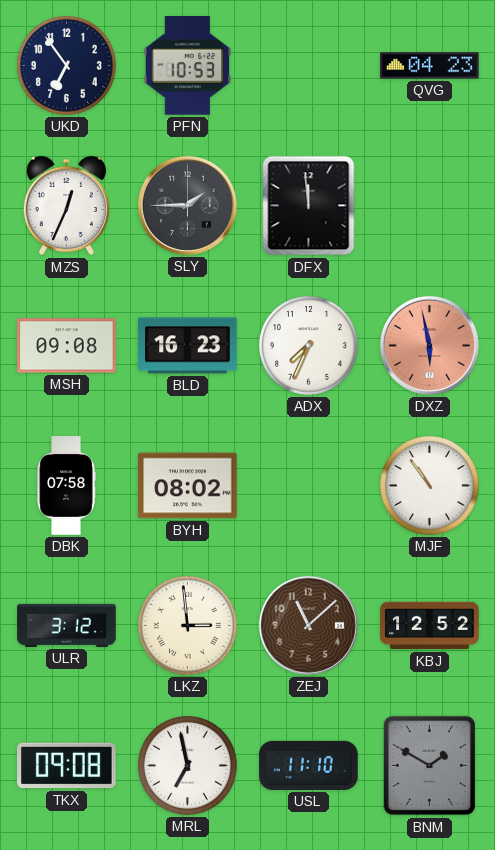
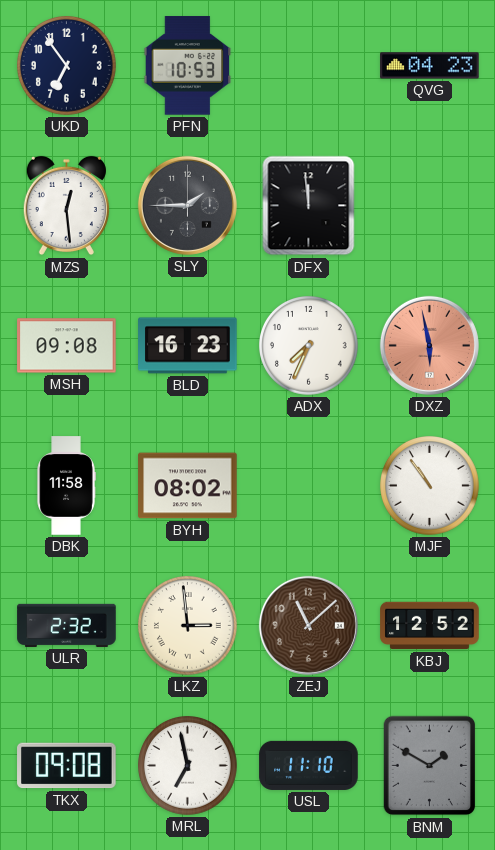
MZS: 12:34 -> 12:29 (66, 206)
DBK: 07:58 -> 11:58 (66, 486)
ULR: 3:12 -> 2:32 (67, 625)
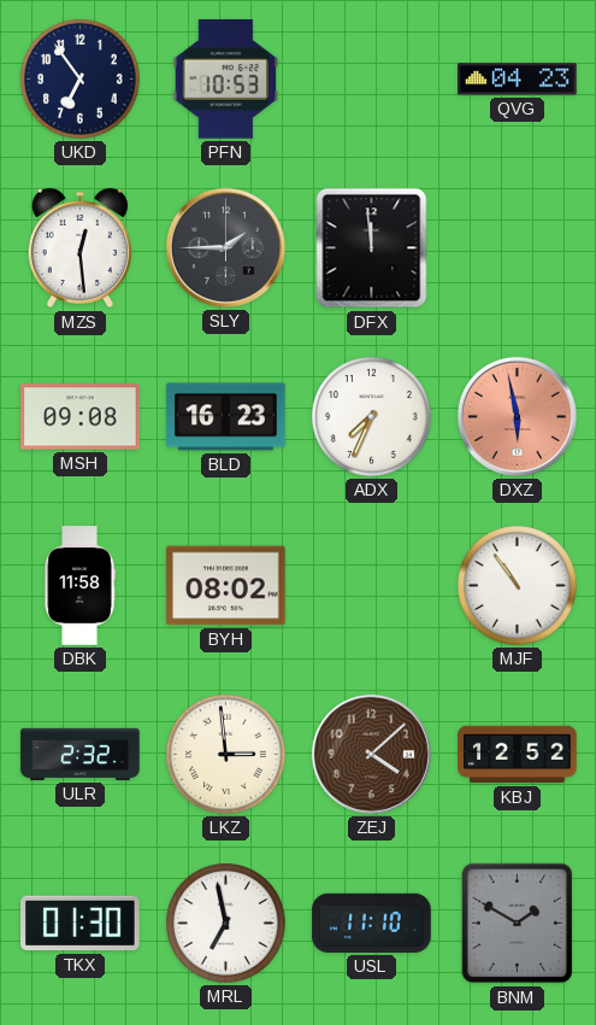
ZEJ: 11:08 -> 4:08 (371, 754)
TKX: 09:08 -> 01:30 (81, 924)
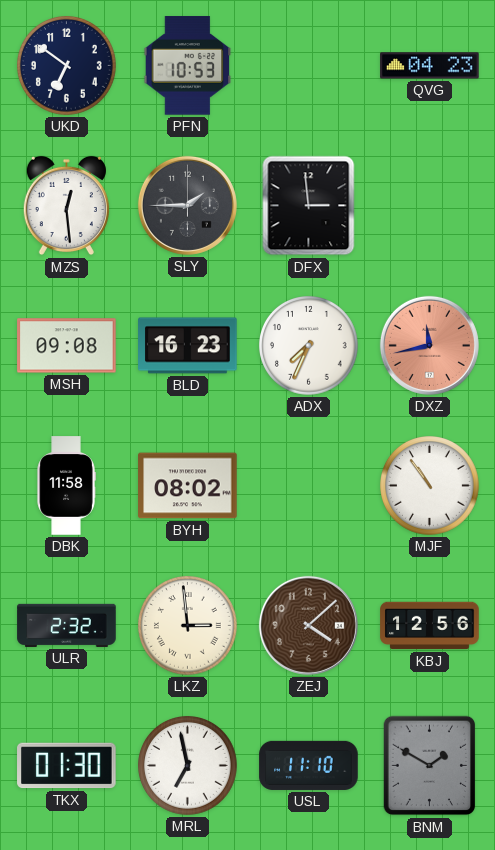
UKD: 6:54 -> 6:51 (67, 66)
DFX: 11:59 -> 2:59 (309, 206)
DXZ: 5:58 -> 11:43 (429, 345)
KBJ: 12:52 -> 12:56 (430, 626)
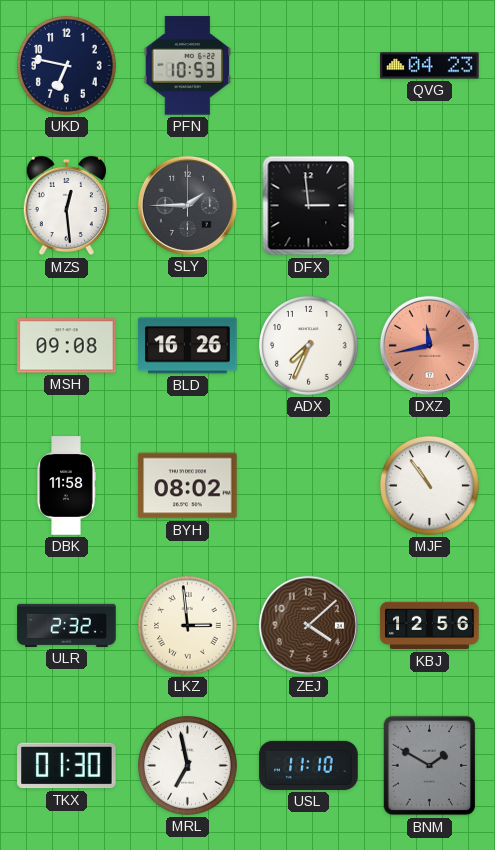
UKD: 6:51 -> 6:47 (67, 66)
BLD: 16:23 -> 16:26 (188, 346)
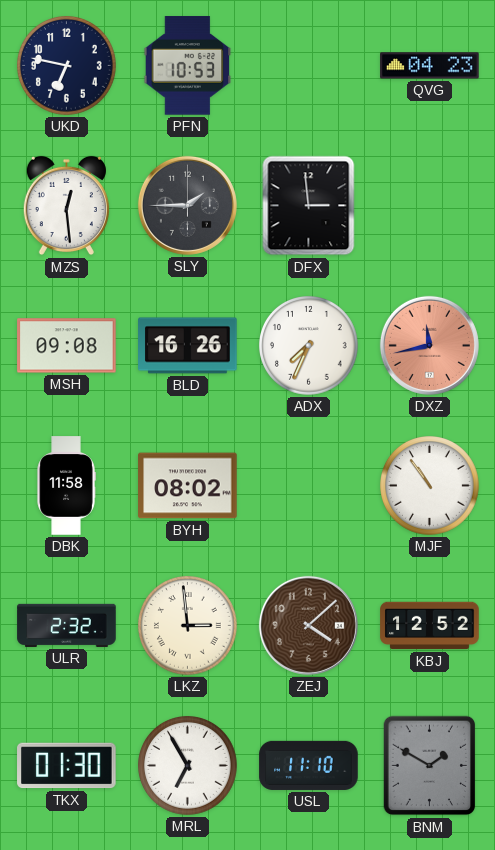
KBJ: 12:56 -> 12:52 (430, 626)
MRL: 6:58 -> 6:55 (188, 766)
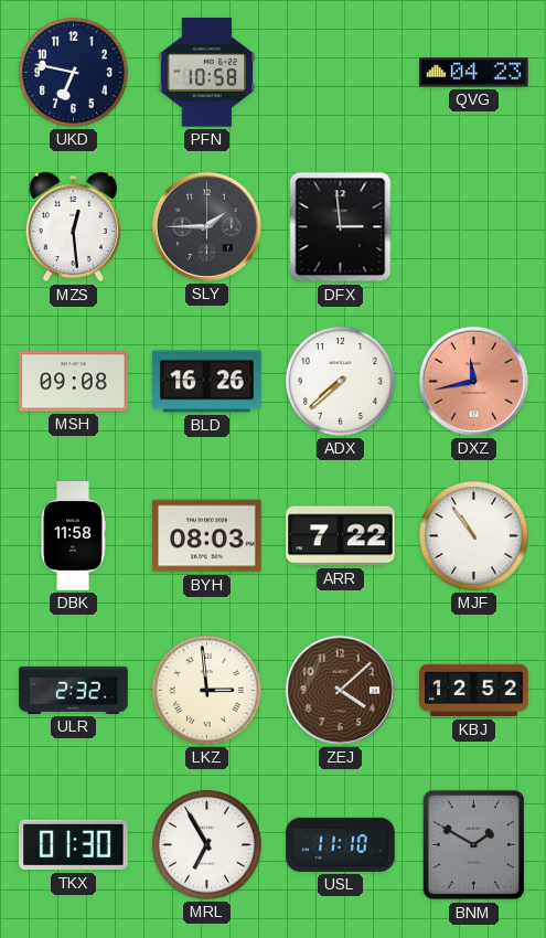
PFN: 10:53 -> 10:58 (207, 73)
ADX: 7:34 -> 7:38 (341, 382)
BYH: 08:02 -> 08:03 (207, 536)
ARR: none -> 7:22 (341, 536)
